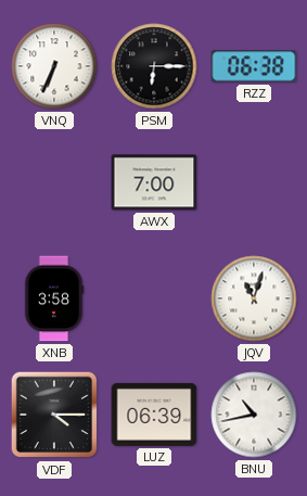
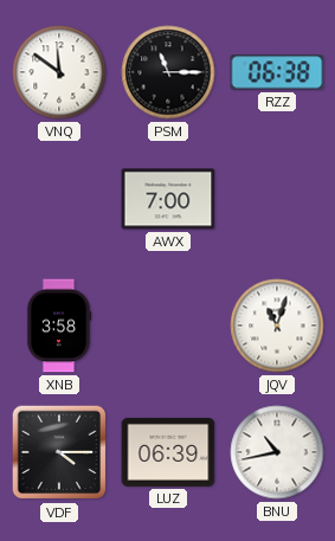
VNQ: 6:34 -> 11:51 (59, 72)
PSM: 6:15 -> 11:15 (168, 72)
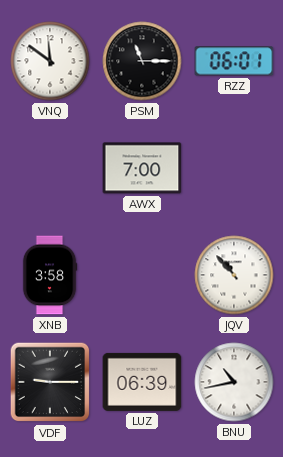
RZZ: 06:38 -> 06:01 (234, 61)
JQV: 11:03 -> 10:53 (234, 275)
VDF: 4:15 -> 9:15 (50, 382)
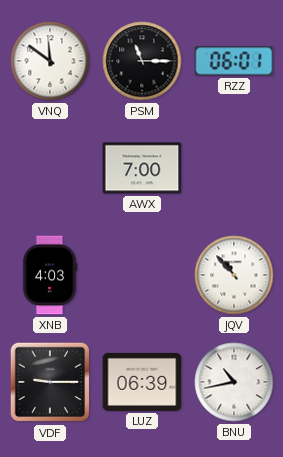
XNB: 3:58 -> 4:03 (50, 275)
